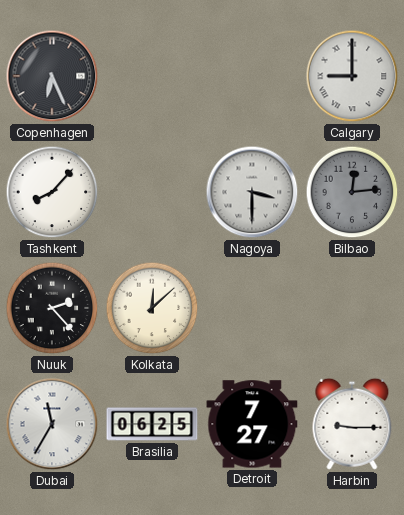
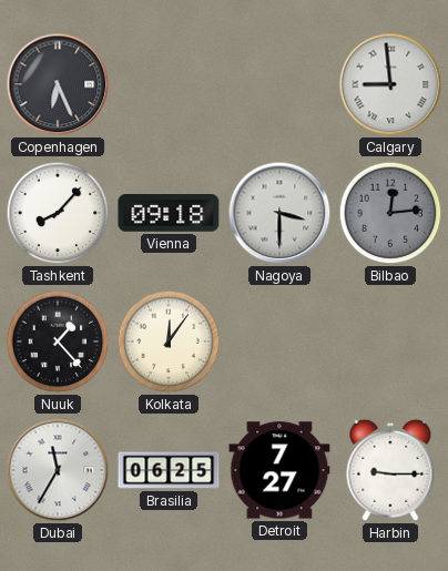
Calgary: 9:00 -> 8:59 (390, 84)
Vienna: none -> 09:18 (169, 214)
Nuuk: 2:23 -> 1:23 (58, 341)
Kolkata: 12:08 -> 12:06 (169, 341)
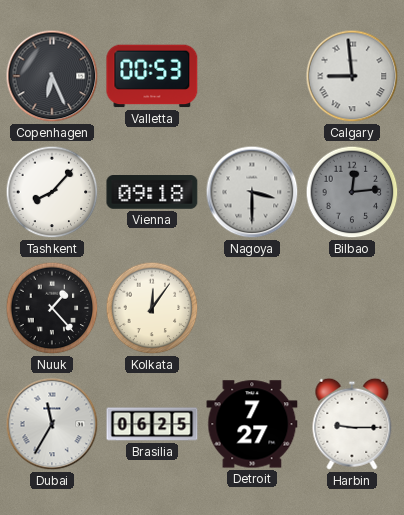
Valletta: none -> 00:53 (152, 76)
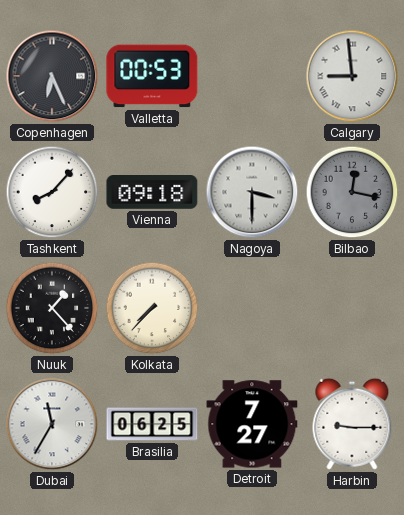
Bilbao: 12:14 -> 12:17 (352, 192)
Kolkata: 12:06 -> 7:37 (152, 308)
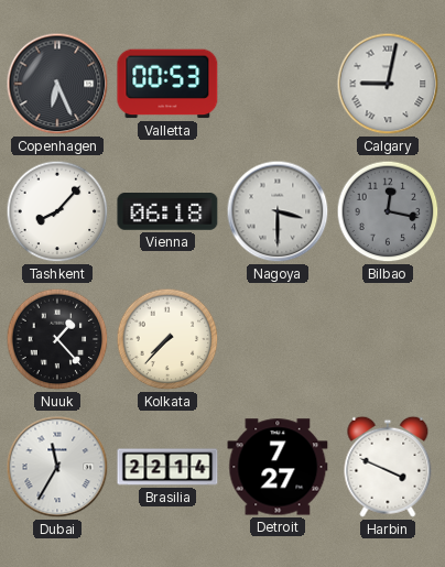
Calgary: 8:59 -> 9:02 (388, 84)
Vienna: 09:18 -> 06:18 (167, 212)
Brasilia: 06:25 -> 22:14 (167, 467)
Harbin: 9:15 -> 3:49 (388, 467)
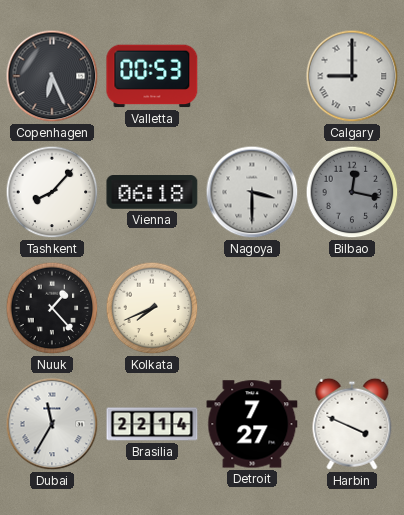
Calgary: 9:02 -> 9:00 (352, 76)
Kolkata: 7:37 -> 7:41 (152, 308)
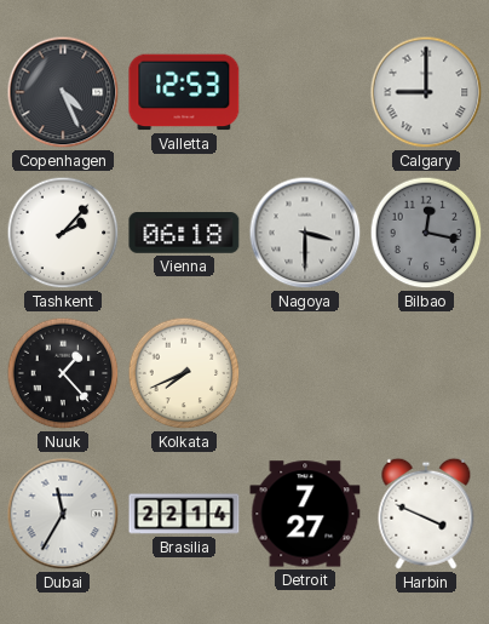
Copenhagen: 6:26 -> 4:26 (63, 92)
Valletta: 00:53 -> 12:53 (184, 92)
Tashkent: 8:07 -> 2:07 (63, 233)
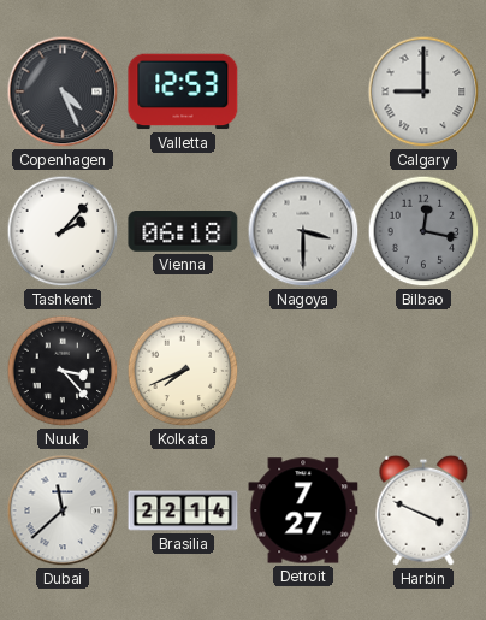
Nuuk: 1:23 -> 3:23 (63, 371)
Dubai: 11:35 -> 11:38 (63, 510)
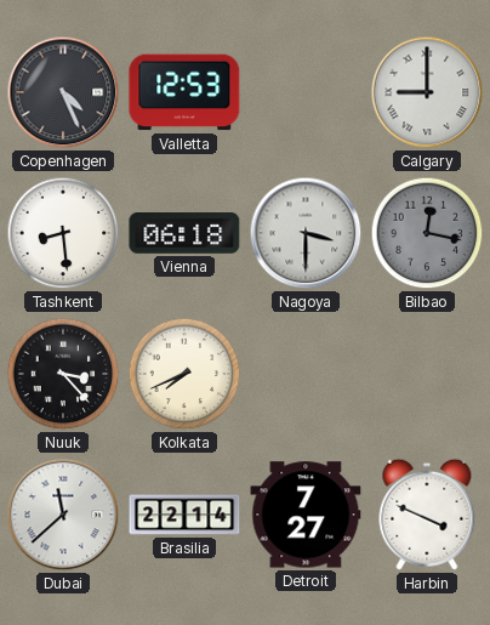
Tashkent: 2:07 -> 8:29 (63, 233)
